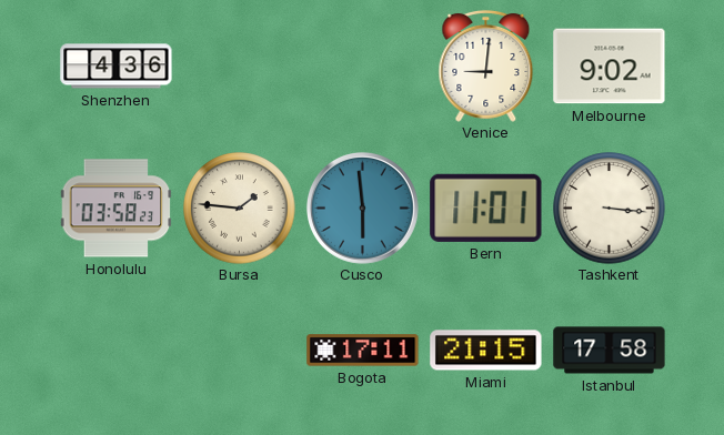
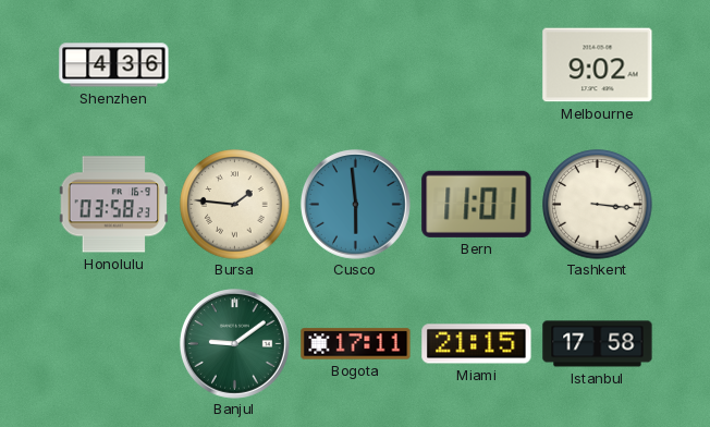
Venice: 9:01 -> none (486, 65)
Banjul: none -> 9:09 (234, 343)
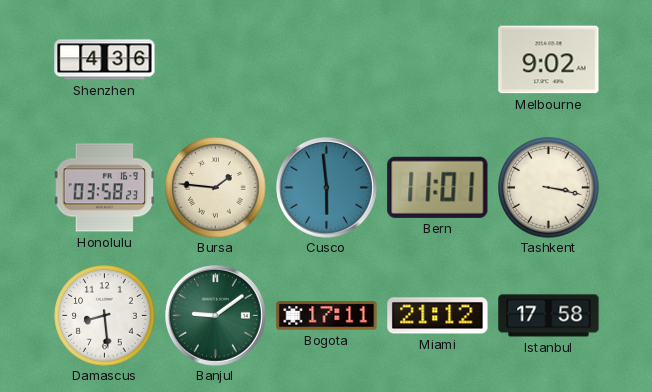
Tashkent: 3:16 -> 3:17 (549, 188)
Damascus: none -> 8:29 (105, 316)
Miami: 21:15 -> 21:12 (438, 316)
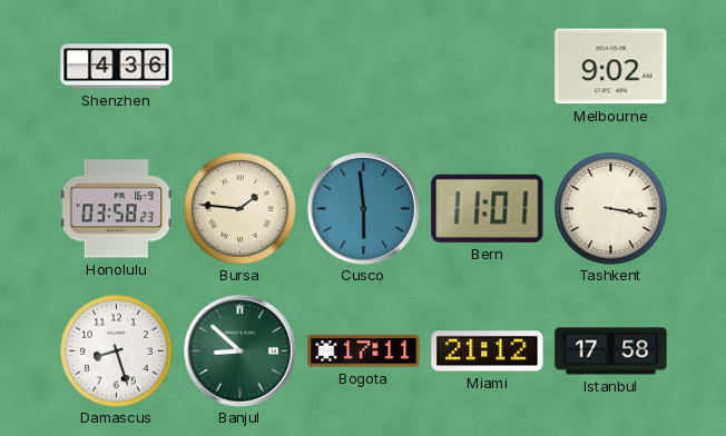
Damascus: 8:29 -> 8:27 (117, 351)
Banjul: 9:09 -> 8:52 (239, 350)
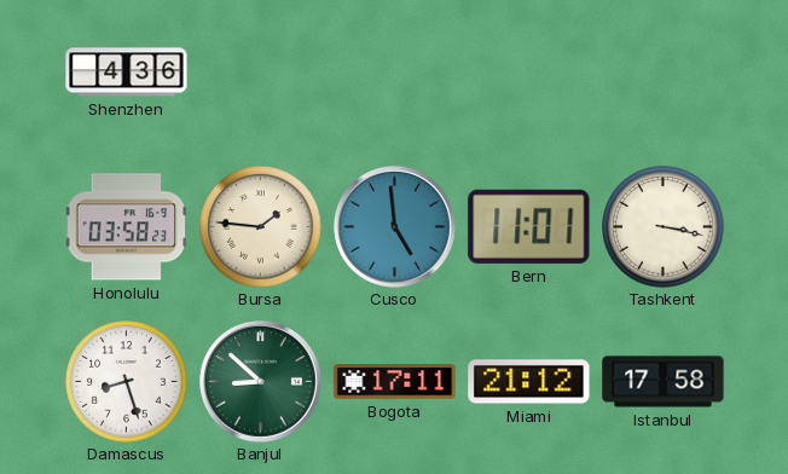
Melbourne: 9:02 -> none (611, 67)
Cusco: 5:59 -> 4:59 (394, 226)
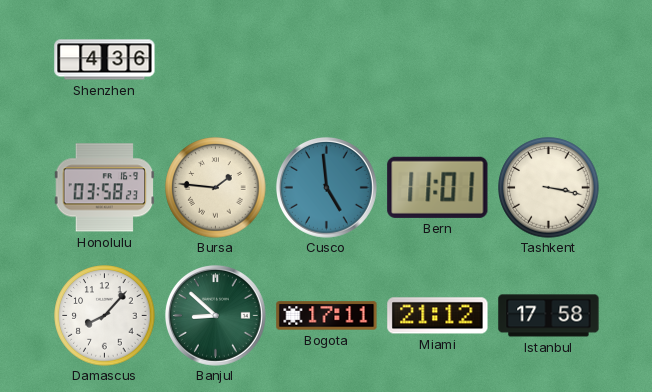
Damascus: 8:27 -> 8:07 (105, 316)
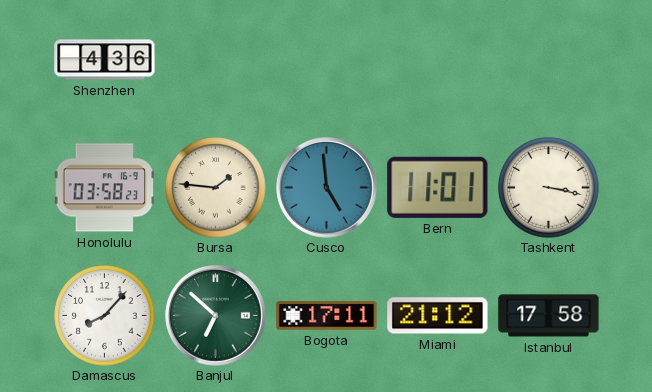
Banjul: 8:52 -> 6:52 (215, 315)
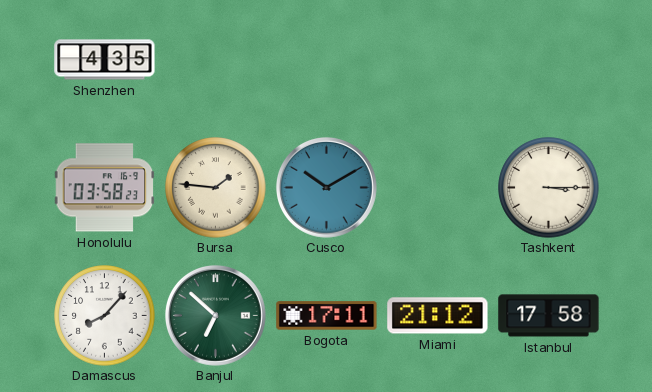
Shenzhen: 4:36 -> 4:35 (105, 60)
Cusco: 4:59 -> 10:10 (326, 187)
Bern: 11:01 -> none (438, 187)
Tashkent: 3:17 -> 3:15 (549, 188)
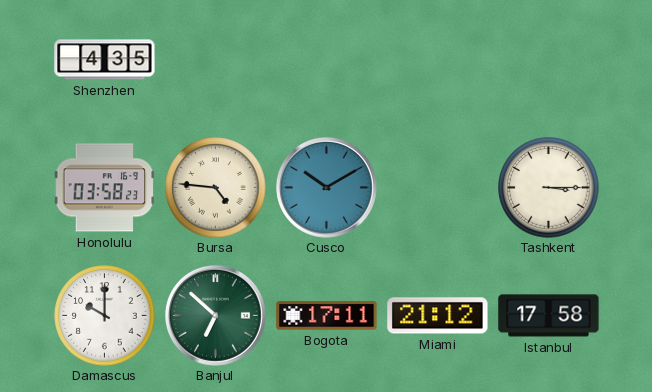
Bursa: 1:46 -> 4:46 (216, 188)
Damascus: 8:07 -> 10:00 (105, 316)
